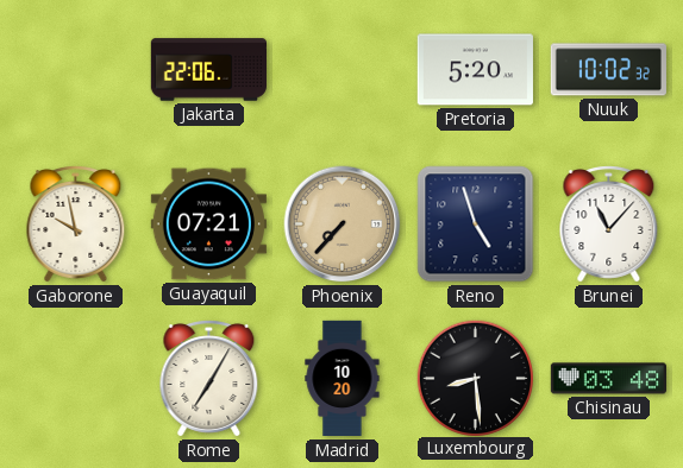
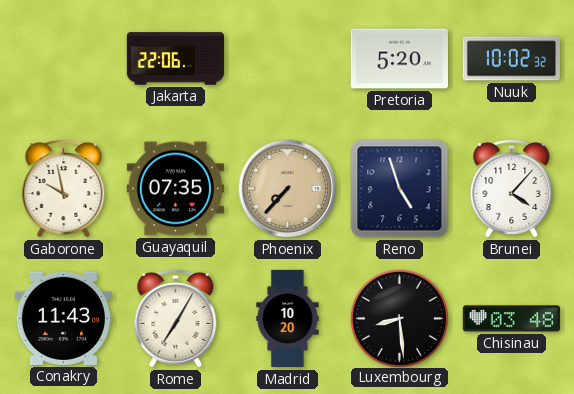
Guayaquil: 07:21 -> 07:35 (175, 189)
Brunei: 11:07 -> 4:07 (512, 189)
Conakry: none -> 11:43 (63, 318)
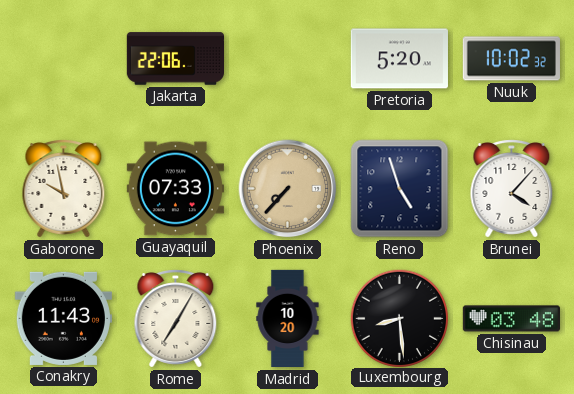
Guayaquil: 07:35 -> 07:33 (175, 189)
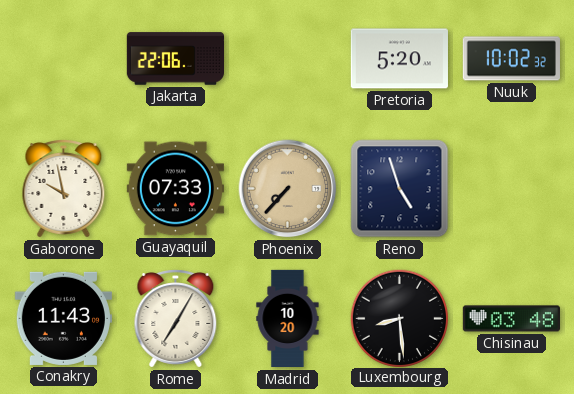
Brunei: 4:07 -> none (512, 189)
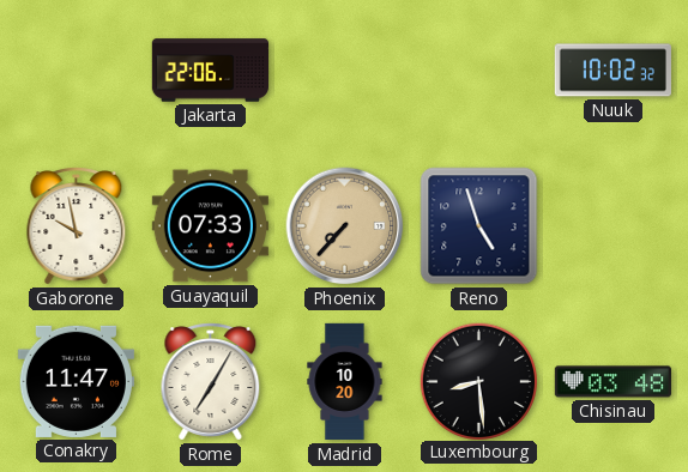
Pretoria: 5:20 -> none (399, 59)
Conakry: 11:43 -> 11:47 (76, 381)
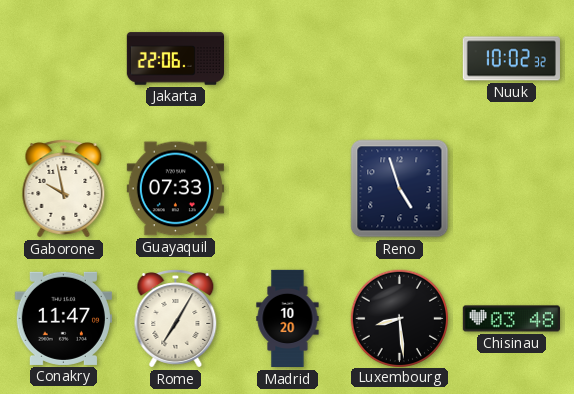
Phoenix: 7:37 -> none (345, 226)
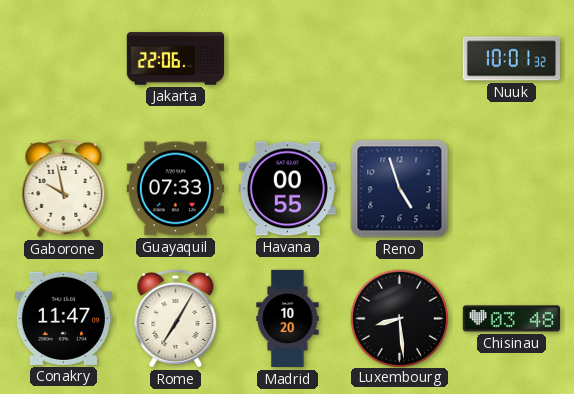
Nuuk: 10:02 -> 10:01 (511, 59)
Havana: none -> 00:55 (287, 189)
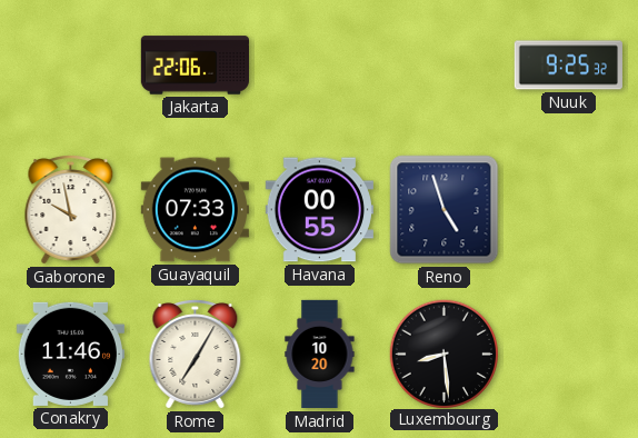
Nuuk: 10:01 -> 9:25 (568, 66)
Conakry: 11:47 -> 11:46 (70, 354)
Chisinau: 03:48 -> none (511, 319)
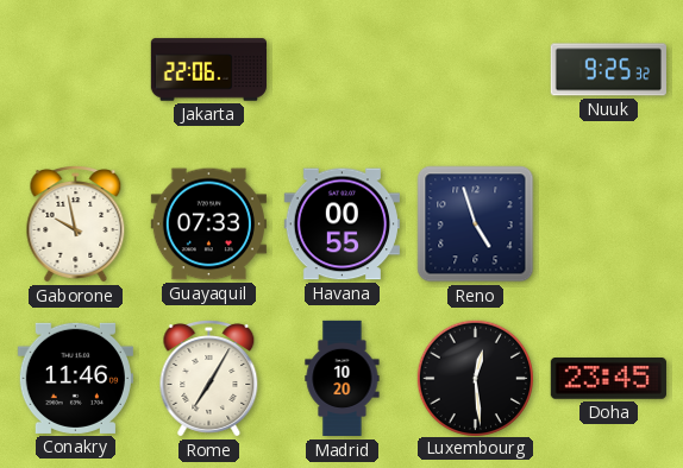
Luxembourg: 8:29 -> 12:29 (475, 378)
Doha: none -> 23:45 (608, 379)
